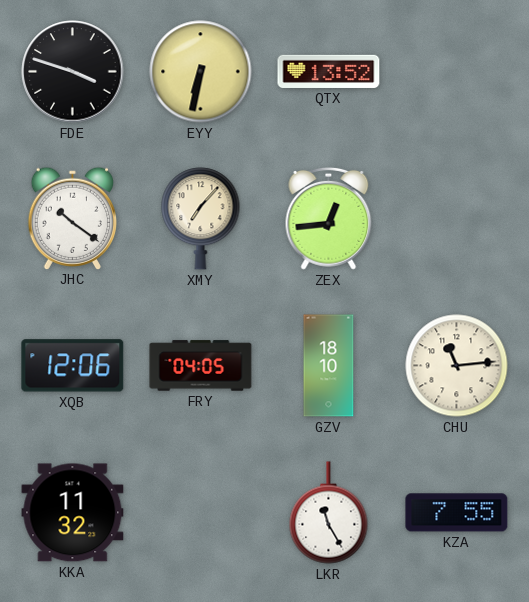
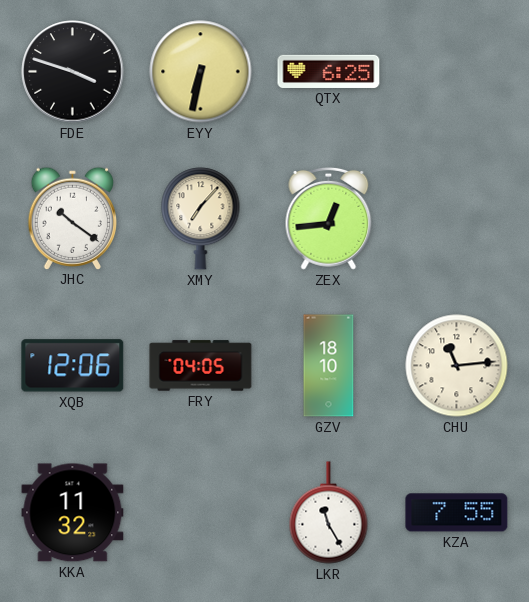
QTX: 13:52 -> 6:25 (329, 71)
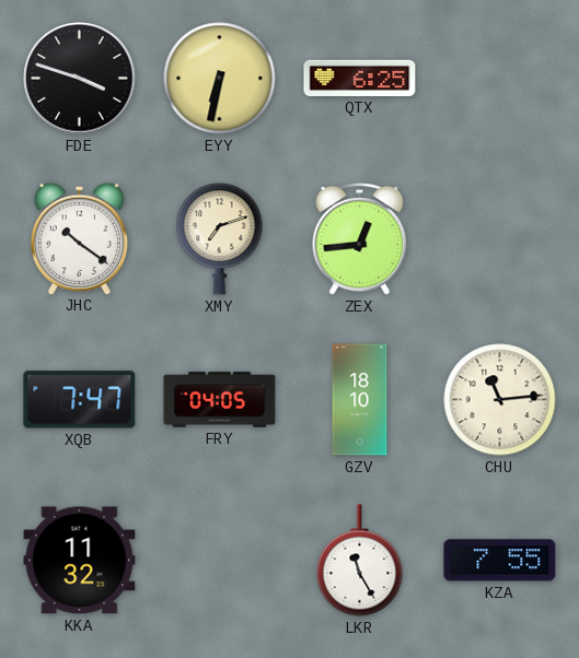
XMY: 7:07 -> 7:12 (220, 239)
XQB: 12:06 -> 7:47 (80, 400)
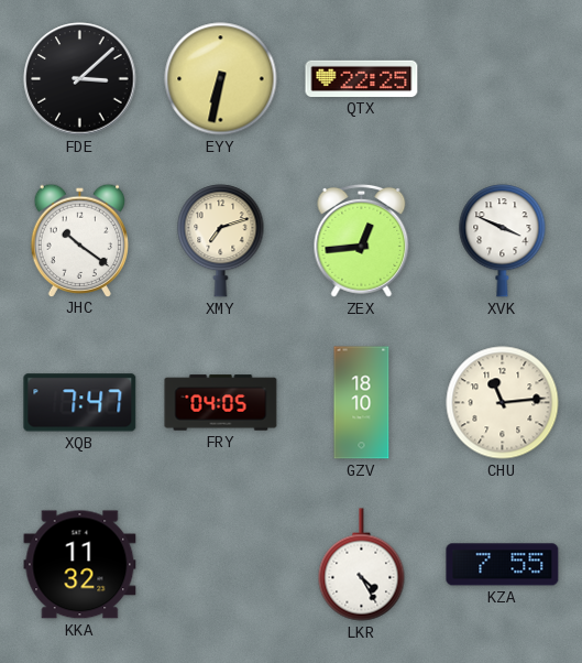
FDE: 3:48 -> 3:08 (80, 79)
QTX: 6:25 -> 22:25 (362, 78)
XVK: none -> 3:49 (503, 241)
LKR: 11:25 -> 4:25 (362, 565)
